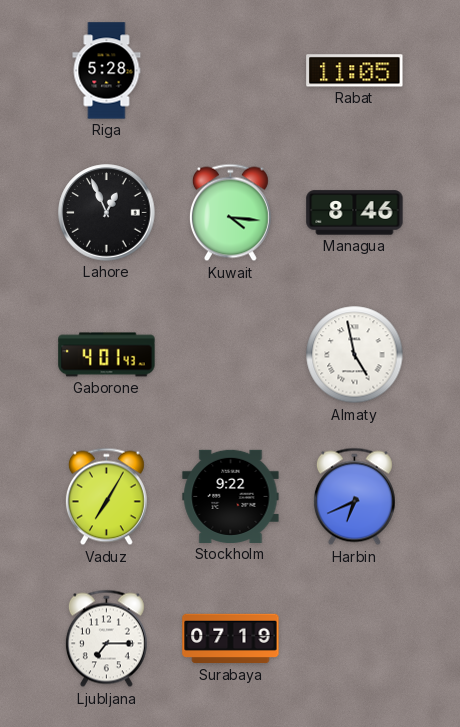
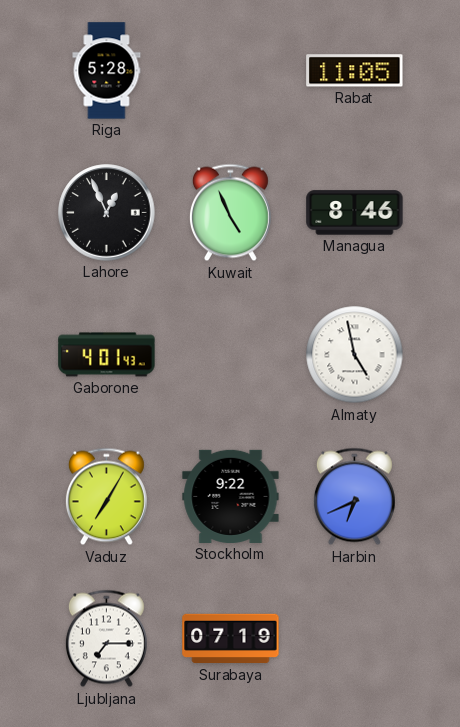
Kuwait: 4:16 -> 4:56 (230, 213)
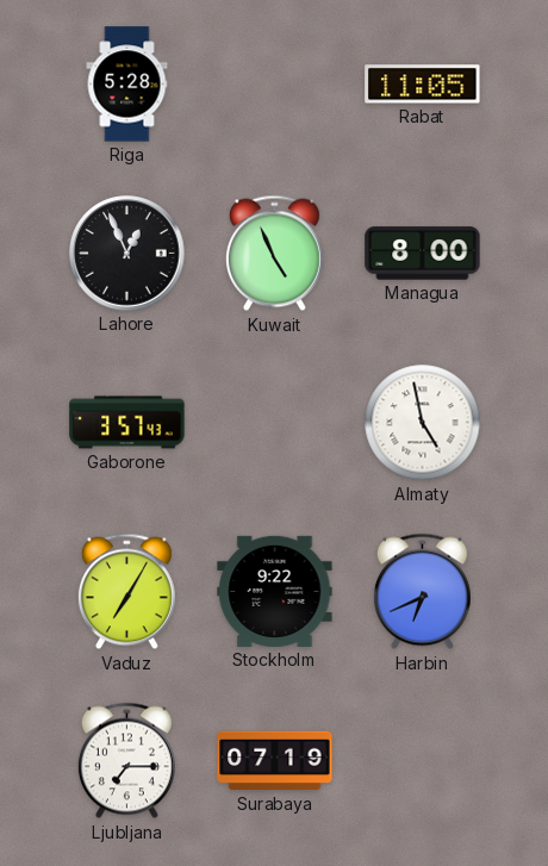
Managua: 8:46 -> 8:00 (423, 254)
Gaborone: 4:01 -> 3:57 (127, 423)
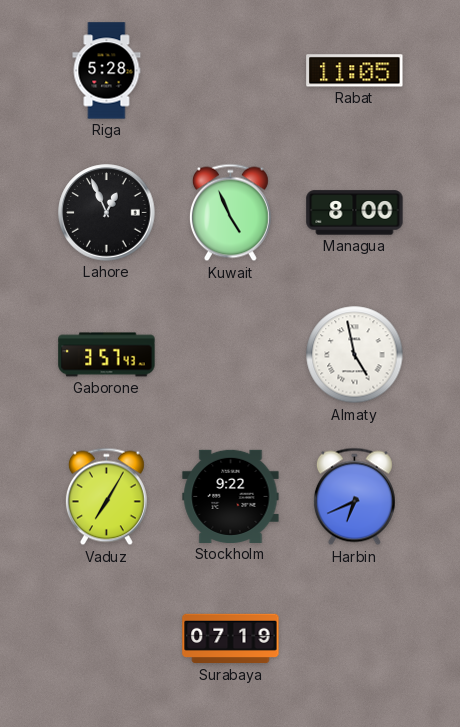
Ljubljana: 7:15 -> none (126, 761)
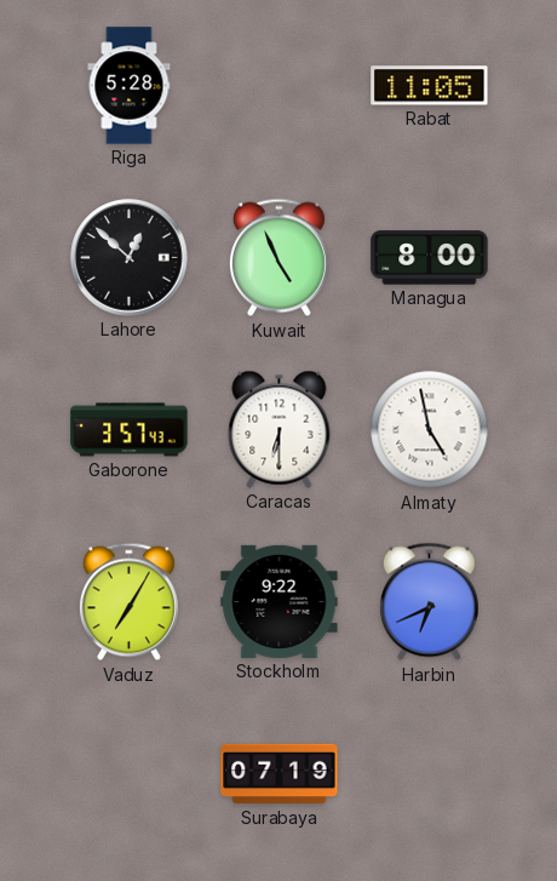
Lahore: 12:56 -> 12:52 (130, 258)
Caracas: none -> 6:30 (280, 429)
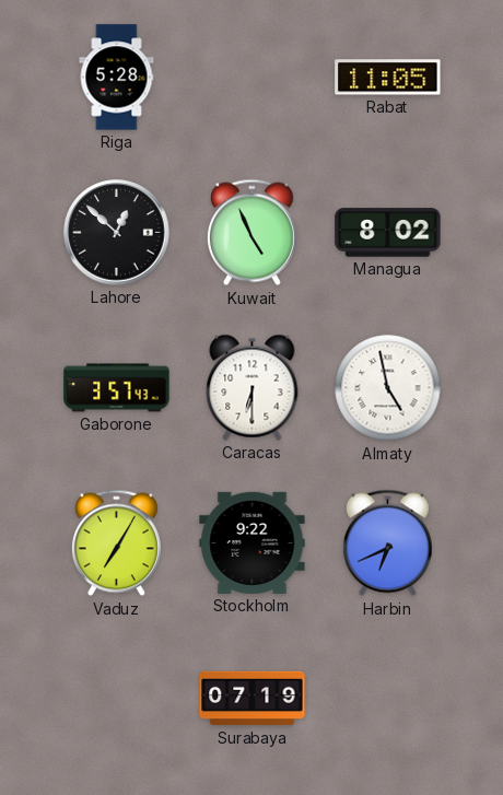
Managua: 8:00 -> 8:02 (388, 233)
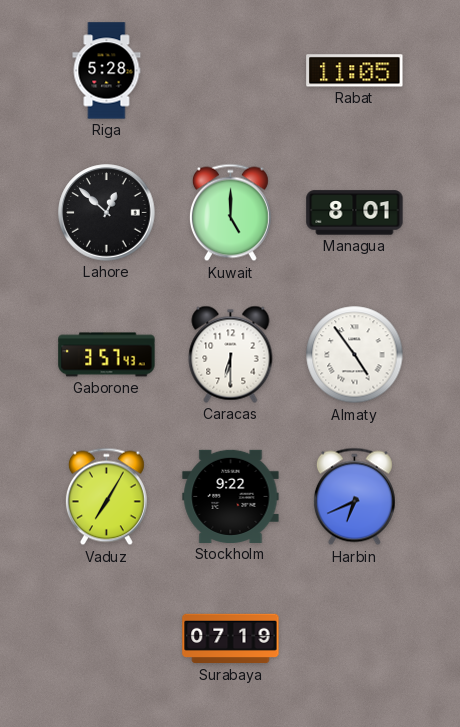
Kuwait: 4:56 -> 5:00 (230, 213)
Managua: 8:02 -> 8:01 (355, 213)
Almaty: 4:58 -> 4:54 (355, 355)
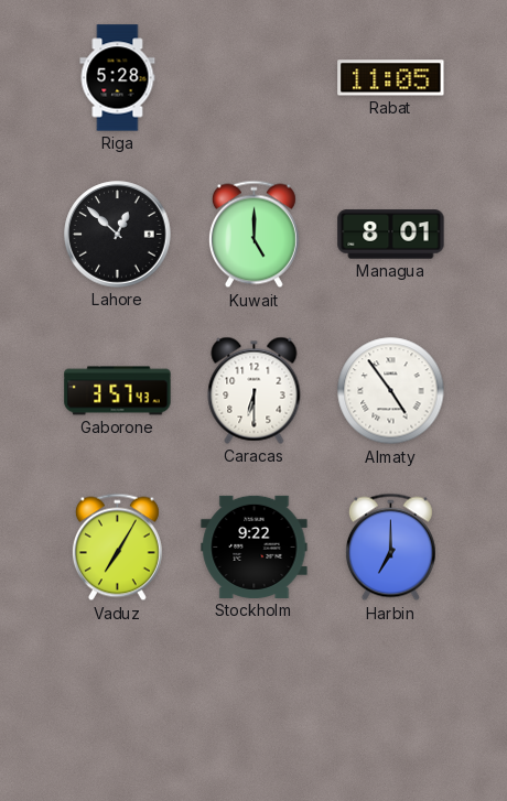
Harbin: 6:41 -> 7:00 (390, 548)
Surabaya: 07:19 -> none (231, 639)
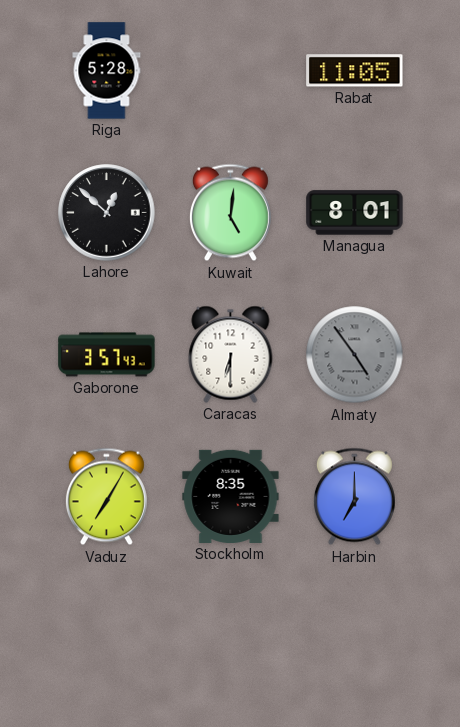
Kuwait: 5:00 -> 5:01 (230, 213)
Almaty dial: white -> grey (355, 355)
Stockholm: 9:22 -> 8:35 (231, 496)
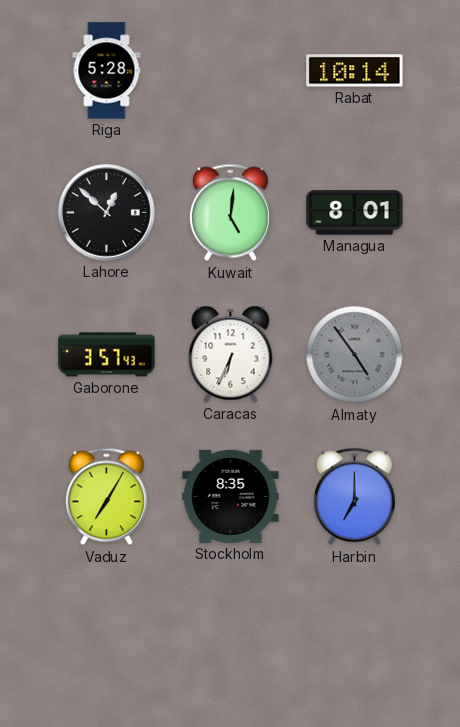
Rabat: 11:05 -> 10:14 (355, 71)
Caracas: 6:30 -> 6:34 (231, 354)
